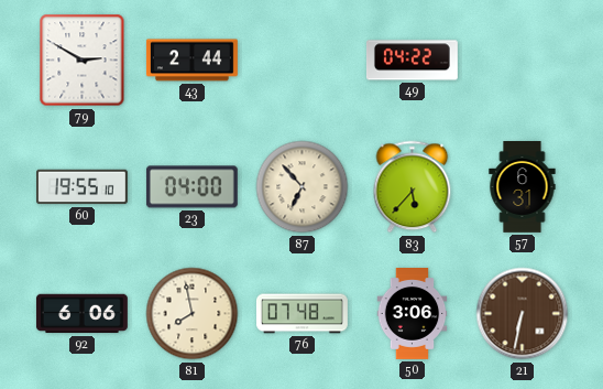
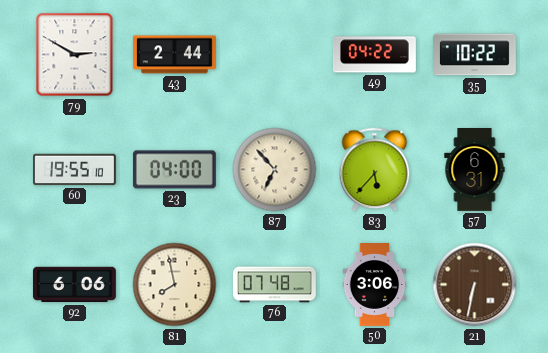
35: none -> 10:22 (475, 55)
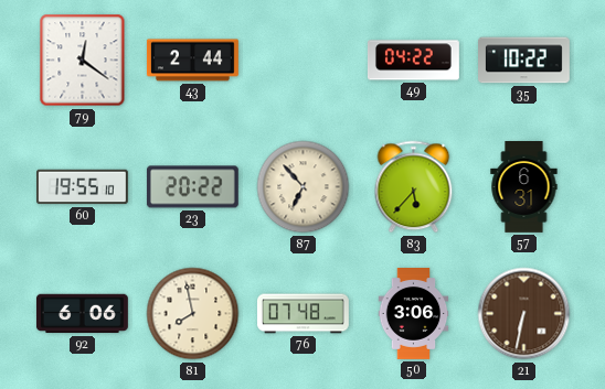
79: 2:50 -> 12:21 (83, 61)
23: 04:00 -> 20:22 (192, 187)
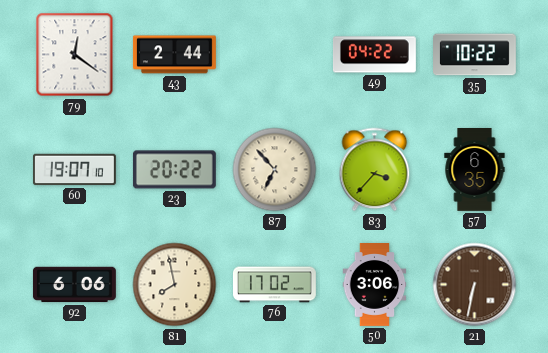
60: 19:55 -> 19:07 (75, 170)
83: 5:37 -> 3:37 (375, 170)
57: 6:31 -> 6:35 (475, 170)
76: 07:48 -> 17:02 (274, 285)
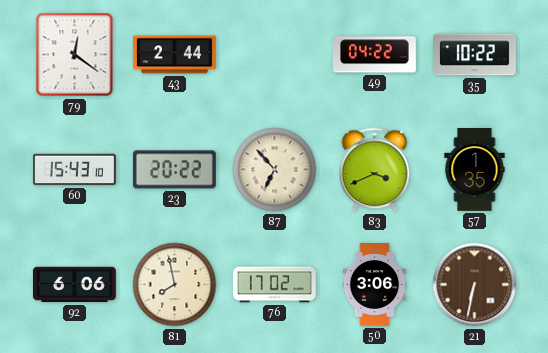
60: 19:07 -> 15:43 (75, 170)
83: 3:37 -> 3:41 (375, 170)
57: 6:35 -> 1:35 (475, 170)
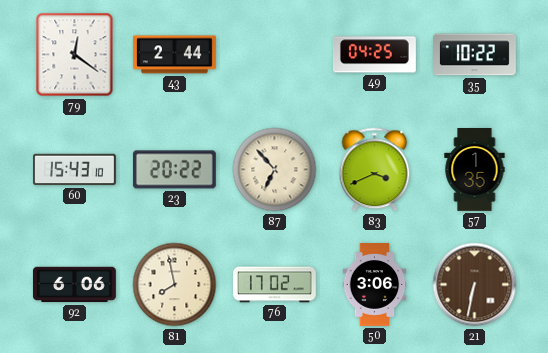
49: 04:22 -> 04:25 (374, 55)
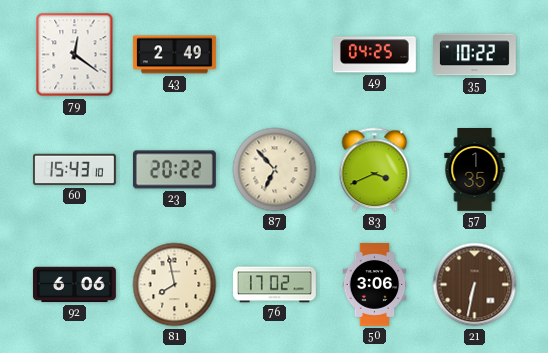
43: 2:44 -> 2:49 (174, 55)
